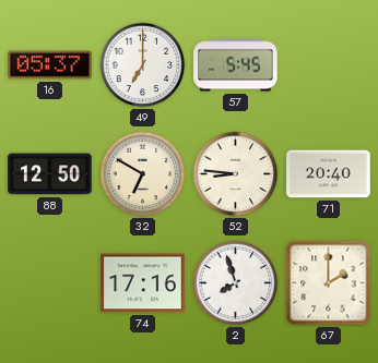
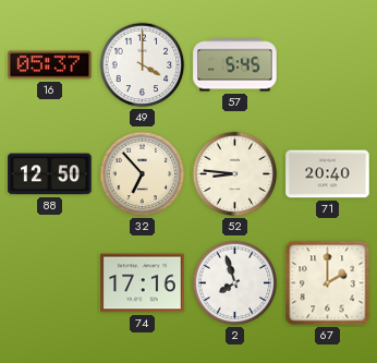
49: 7:00 -> 4:00 (143, 65)
32: 6:50 -> 6:53 (143, 174)
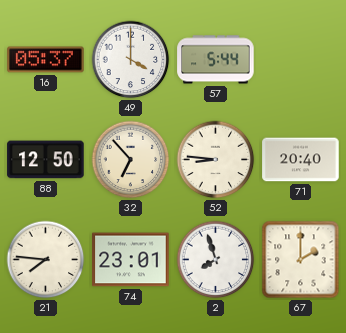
57: 5:45 -> 5:44 (216, 60)
21: none -> 7:46 (46, 260)
74: 17:16 -> 23:01 (131, 260)
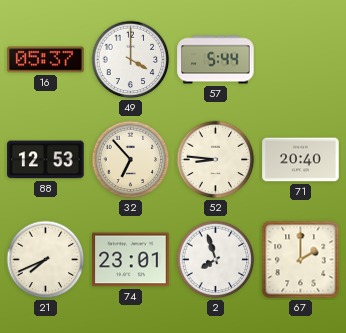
88: 12:50 -> 12:53 (46, 160)
21: 7:46 -> 7:41 (46, 260)
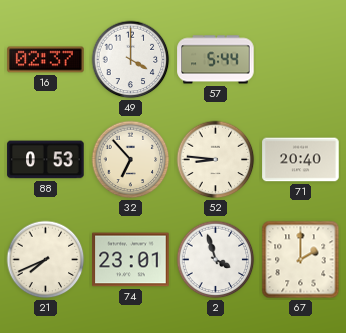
16: 05:37 -> 02:37 (46, 60)
88: 12:53 -> 0:53 (46, 160)
2: 7:57 -> 3:57 (216, 260)
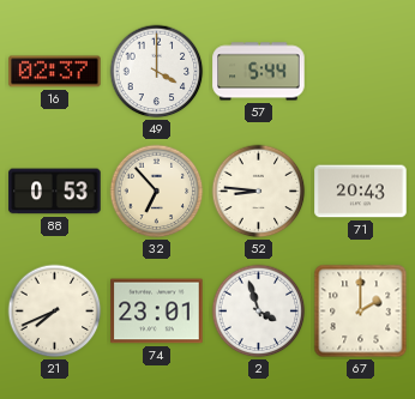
71: 20:40 -> 20:43 (361, 192)
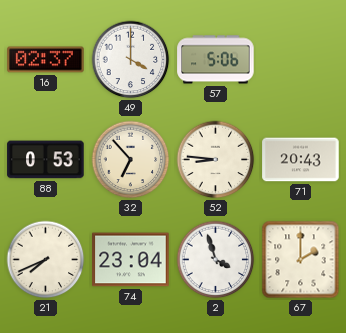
57: 5:44 -> 5:06 (216, 60)
74: 23:01 -> 23:04 (131, 260)
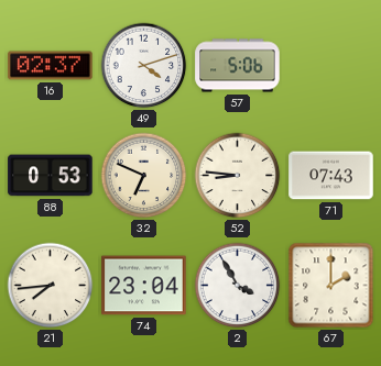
49: 4:00 -> 4:12 (144, 66)
32: 6:53 -> 6:49 (144, 176)
71: 20:43 -> 07:43 (331, 176)
21: 7:41 -> 7:44 (51, 286)
2: 3:57 -> 3:55 (238, 286)
